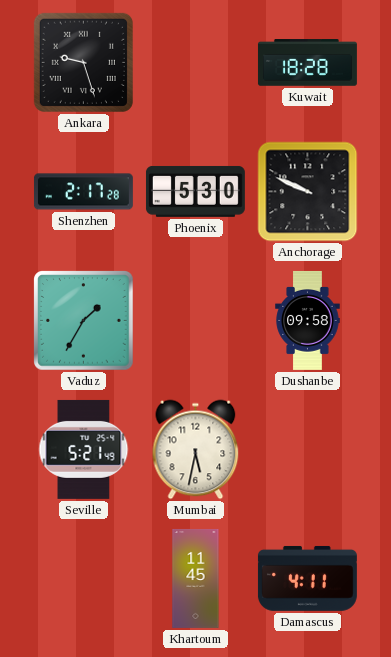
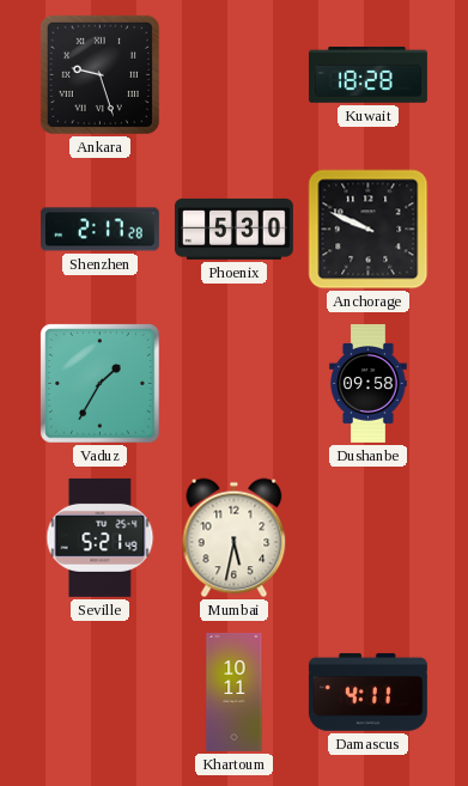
Khartoum: 11:45 -> 10:11 (235, 691)
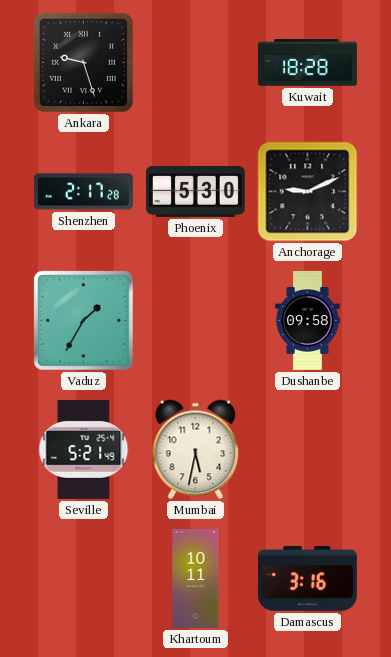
Anchorage: 9:49 -> 9:11 (308, 192)
Damascus: 4:11 -> 3:16 (307, 578)
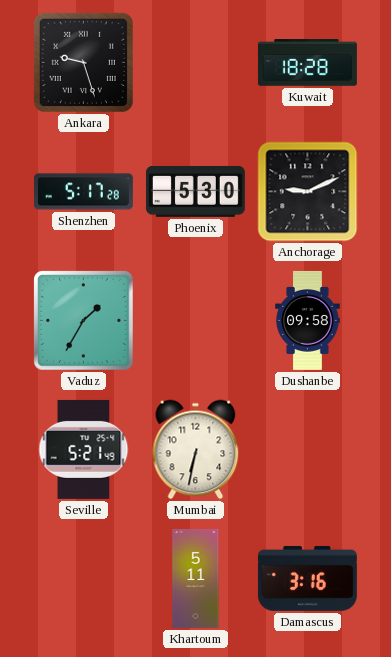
Shenzhen: 2:17 -> 5:17 (83, 192)
Mumbai: 5:32 -> 6:32 (196, 450)
Khartoum: 10:11 -> 5:11 (196, 578)
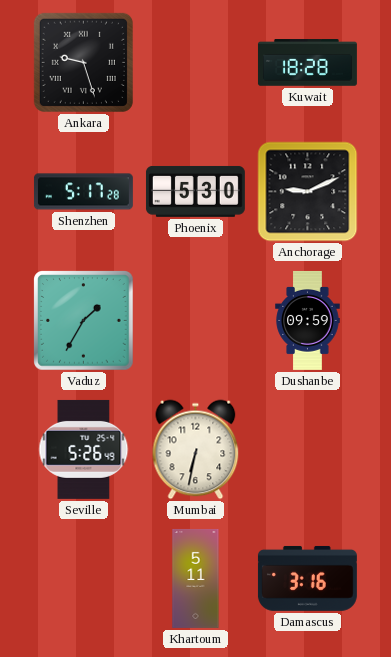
Dushanbe: 09:58 -> 09:59 (308, 320)
Seville: 5:21 -> 5:26 (84, 449)
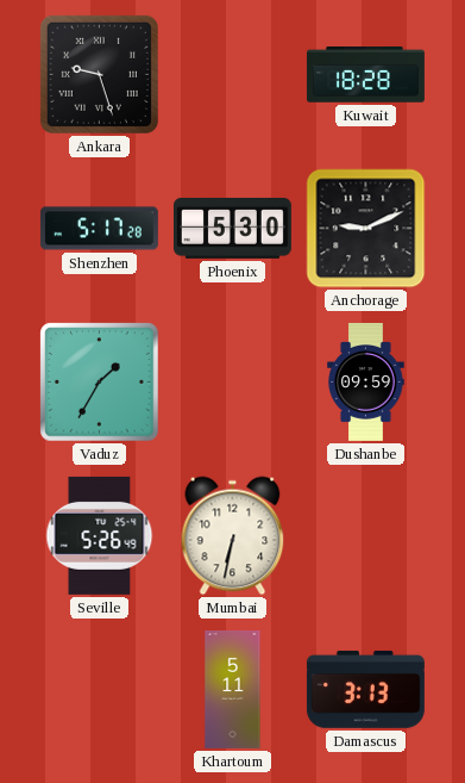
Damascus: 3:16 -> 3:13 (365, 689)
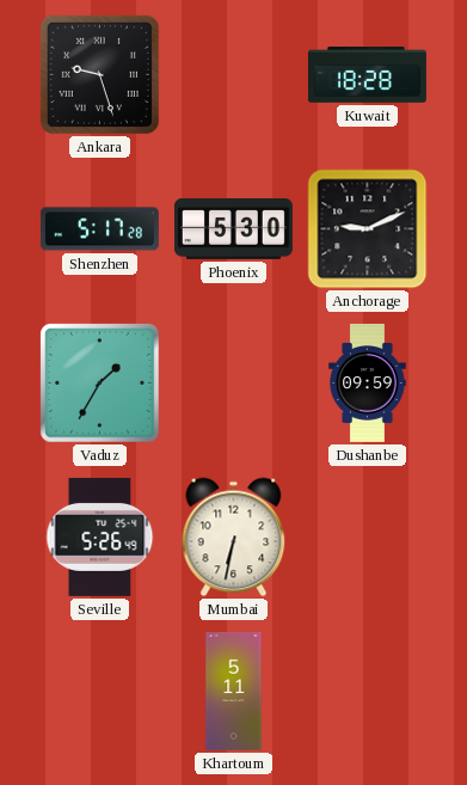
Damascus: 3:13 -> none (365, 689)
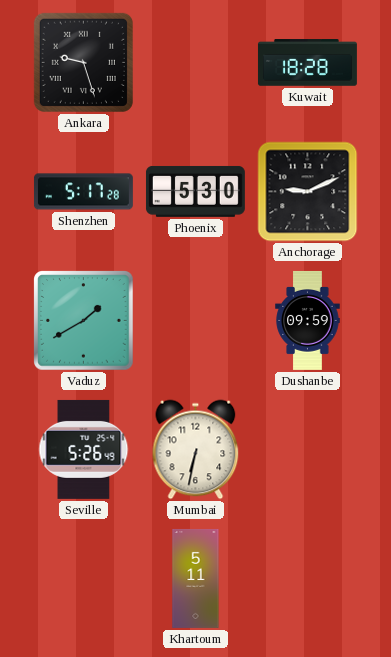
Vaduz: 1:35 -> 1:40 (84, 321)
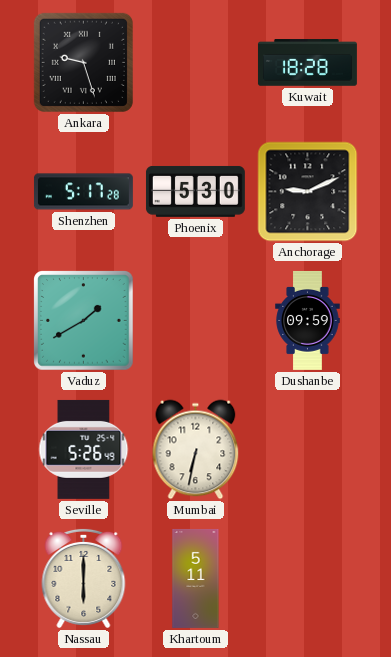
Nassau: none -> 6:00 (84, 578)
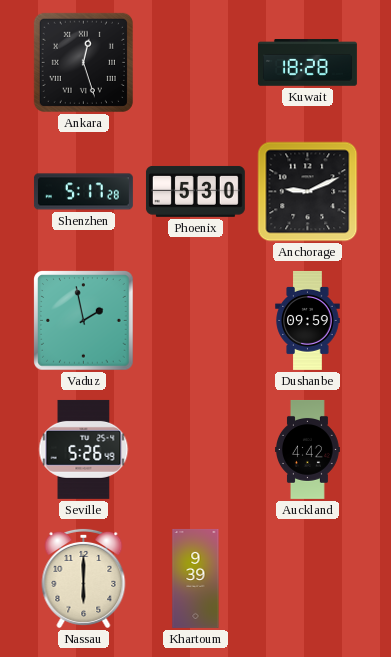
Ankara: 9:27 -> 12:27 (83, 62)
Vaduz: 1:40 -> 1:58 (84, 321)
Mumbai: 6:32 -> none (196, 450)
Auckland: none -> 4:42 (308, 450)
Khartoum: 5:11 -> 9:39 (196, 578)
